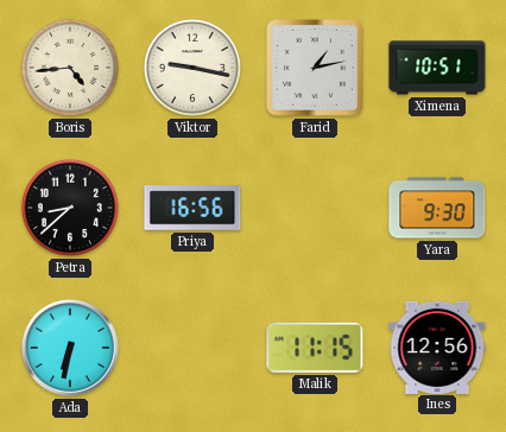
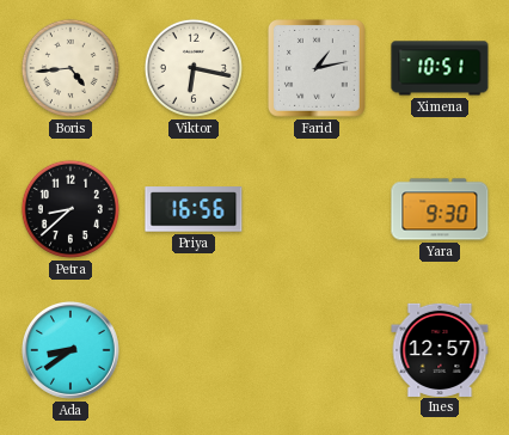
Viktor: 9:17 -> 6:17 (194, 68)
Ada: 6:32 -> 8:39 (70, 350)
Malik: 11:15 -> none (315, 348)
Ines: 12:56 -> 12:57 (440, 349)
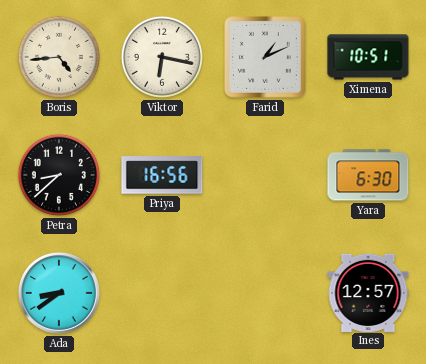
Farid: 1:13 -> 1:11 (266, 58)
Yara: 9:30 -> 6:30 (368, 175)
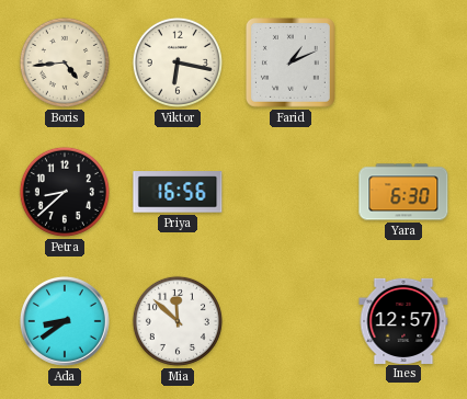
Ximena: 10:51 -> none (368, 57)
Mia: none -> 11:52 (178, 321)
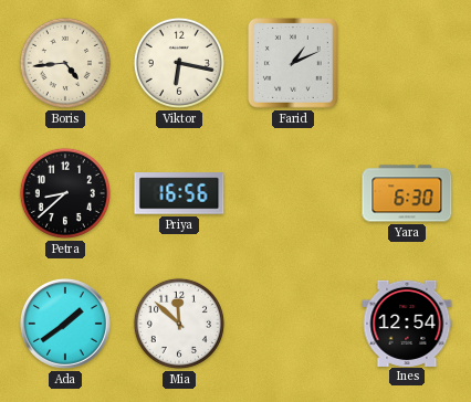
Ada: 8:39 -> 1:39 (65, 324)
Ines: 12:57 -> 12:54 (407, 322)
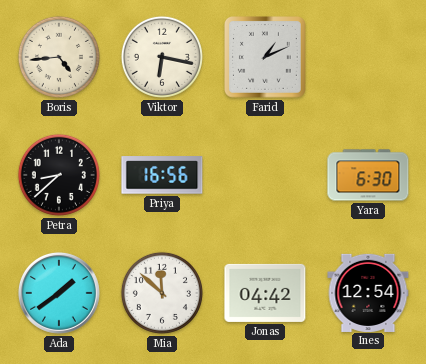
Jonas: none -> 04:42 (265, 293)
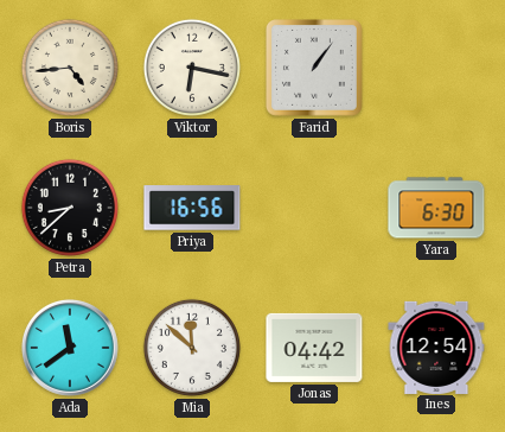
Farid: 1:11 -> 1:06 (315, 69)
Ada: 1:39 -> 11:39 (70, 348)
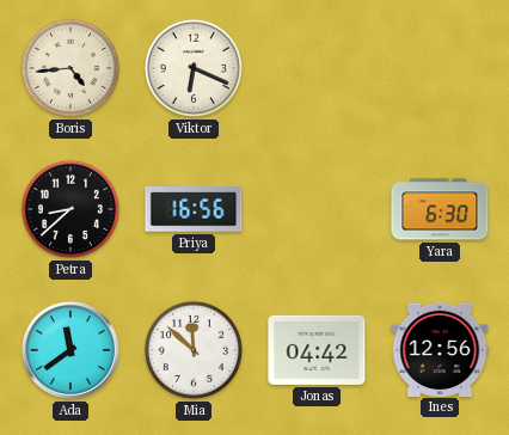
Viktor: 6:17 -> 6:19 (194, 68)
Farid: 1:06 -> none (315, 69)
Ines: 12:54 -> 12:56 (440, 349)
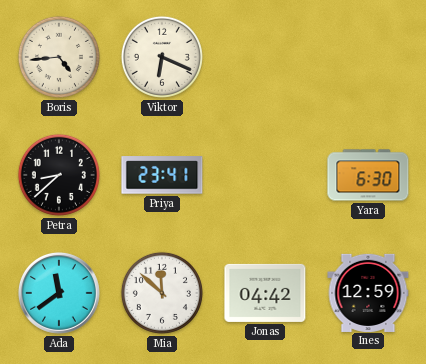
Priya: 16:56 -> 23:41 (162, 175)
Ines: 12:56 -> 12:59 (368, 292)
